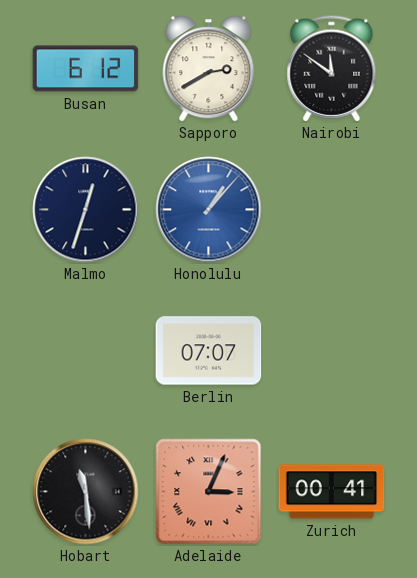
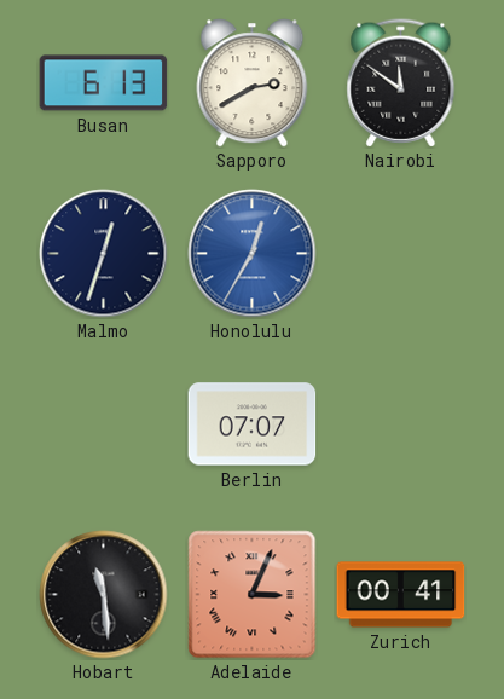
Busan: 6:12 -> 6:13 (104, 83)
Honolulu: 1:07 -> 12:35 (253, 254)
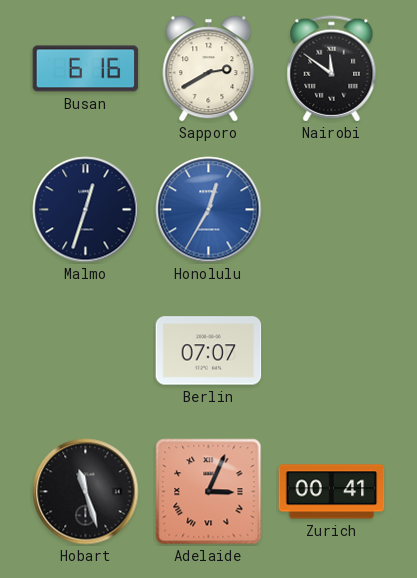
Busan: 6:13 -> 6:16 (86, 69)
Hobart: 11:29 -> 11:27 (86, 492)
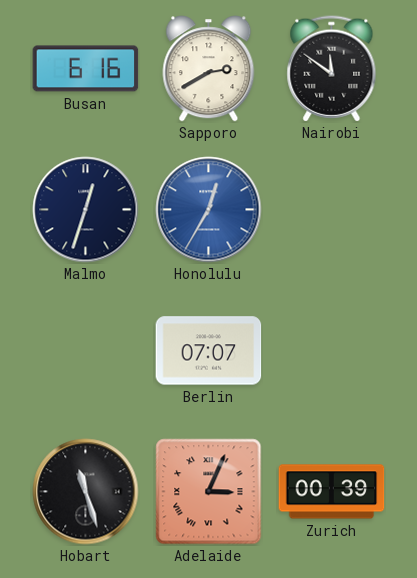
Zurich: 00:41 -> 00:39 (332, 492)
